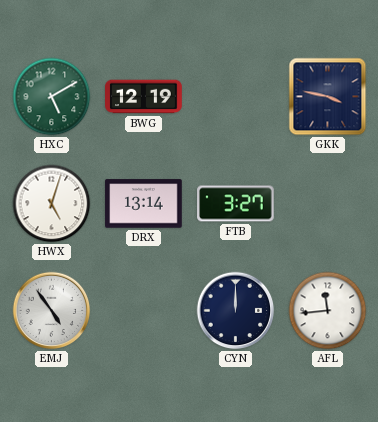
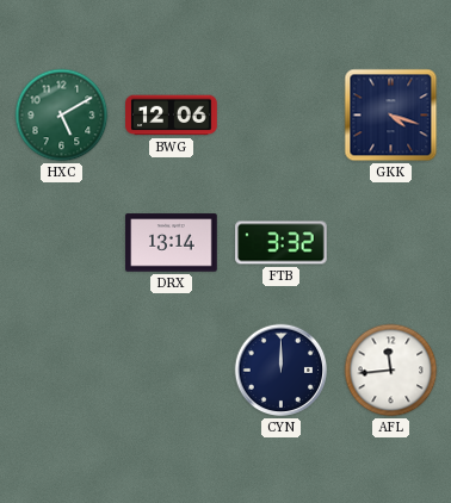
BWG: 12:19 -> 12:06 (172, 116)
GKK: 3:47 -> 4:18 (391, 116)
HWX: 5:03 -> none (52, 204)
FTB: 3:27 -> 3:32 (282, 243)
EMJ: 4:54 -> none (52, 311)
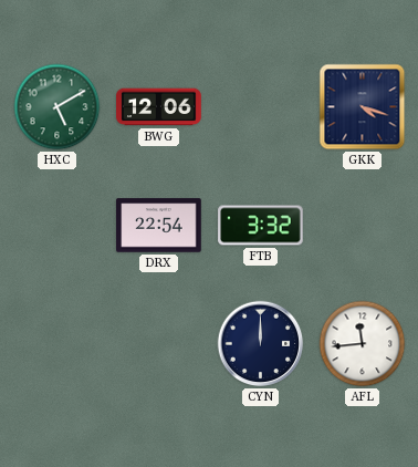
DRX: 13:14 -> 22:54 (159, 226)
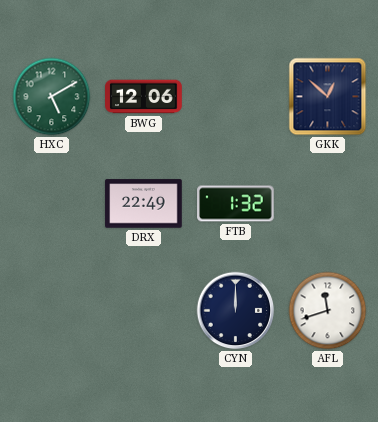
GKK: 4:18 -> 12:52 (328, 97)
DRX: 22:54 -> 22:49 (144, 204)
FTB: 3:32 -> 1:32 (236, 204)
AFL: 11:44 -> 11:42 (328, 311)
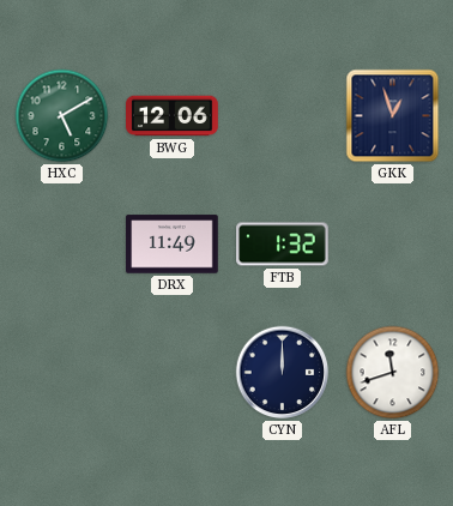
GKK: 12:52 -> 12:57 (393, 116)
DRX: 22:49 -> 11:49 (173, 245)
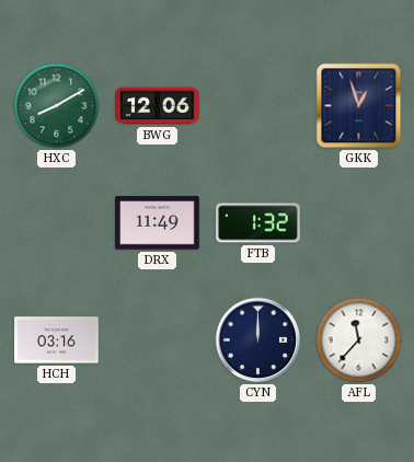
HXC: 5:10 -> 8:10 (57, 106)
HCH: none -> 03:16 (57, 340)
AFL: 11:42 -> 11:37 (359, 340)
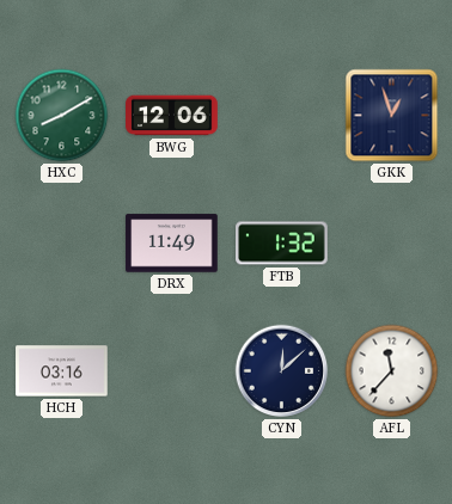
CYN: 12:00 -> 12:08 (282, 371)
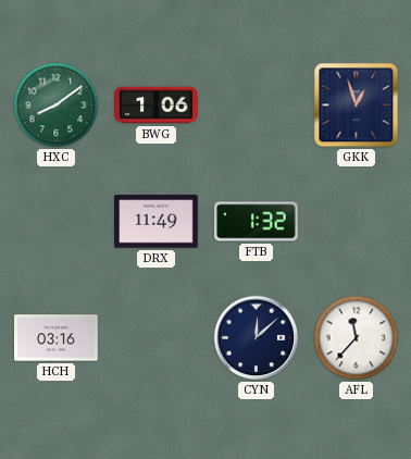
HXC: 8:10 -> 8:09 (57, 106)
BWG: 12:06 -> 1:06 (157, 106)
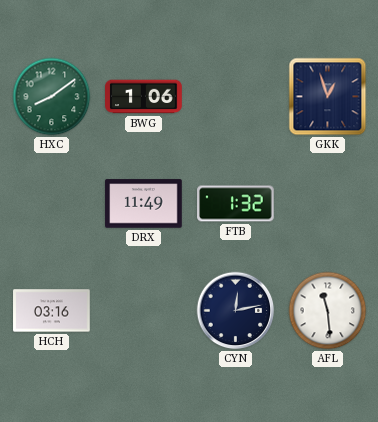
CYN: 12:08 -> 12:13 (236, 311)
AFL: 11:37 -> 11:29 (328, 311)
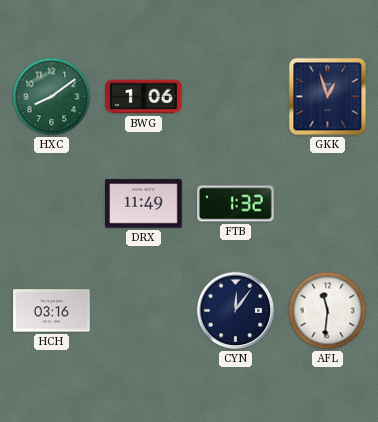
CYN: 12:13 -> 12:06 (236, 311)
AFL: 11:29 -> 11:31 (328, 311)
